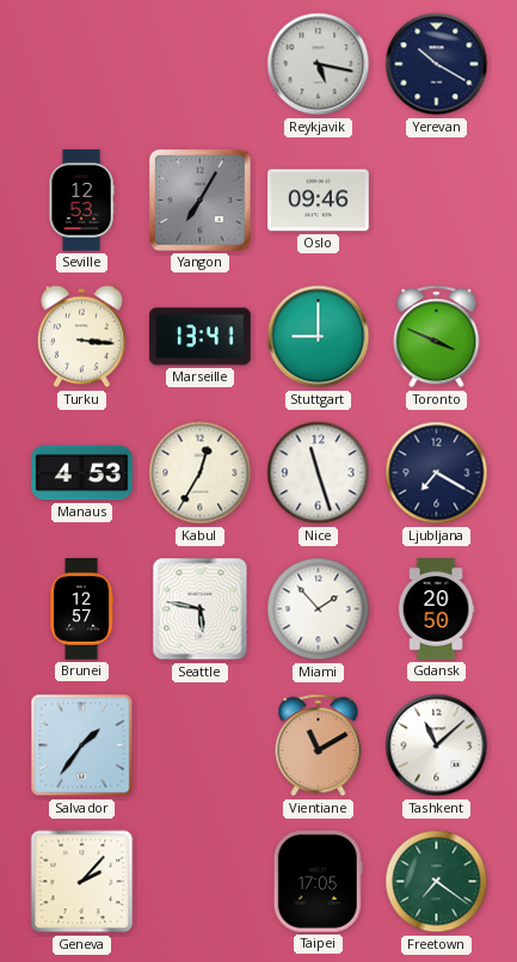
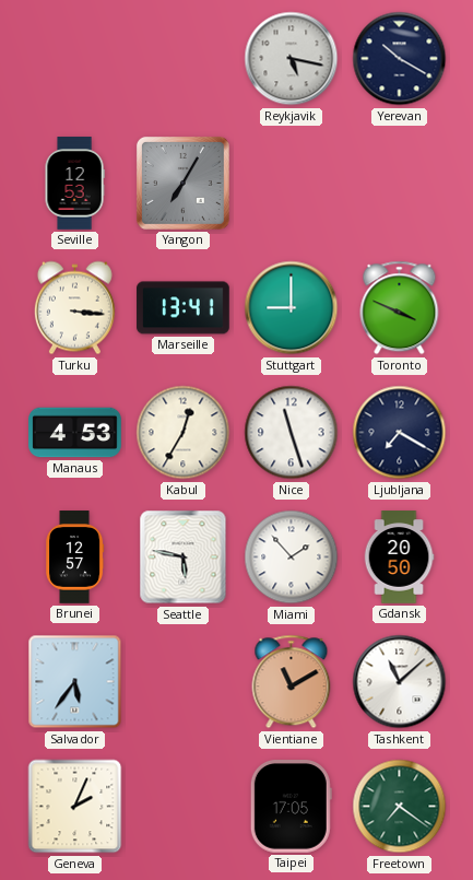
Oslo: 09:46 -> none (319, 201)
Salvador: 1:36 -> 5:36 (75, 682)
Geneva: 2:07 -> 2:04 (75, 807)
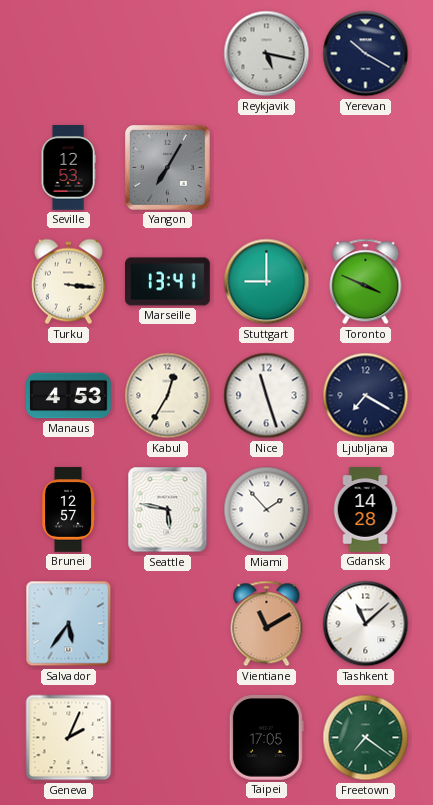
Gdansk: 20:50 -> 14:28 (365, 510)
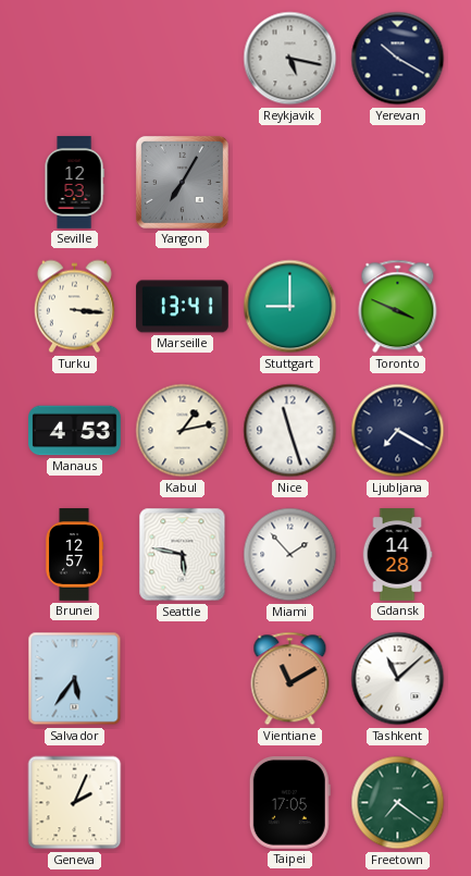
Kabul: 12:35 -> 1:13 (183, 431)
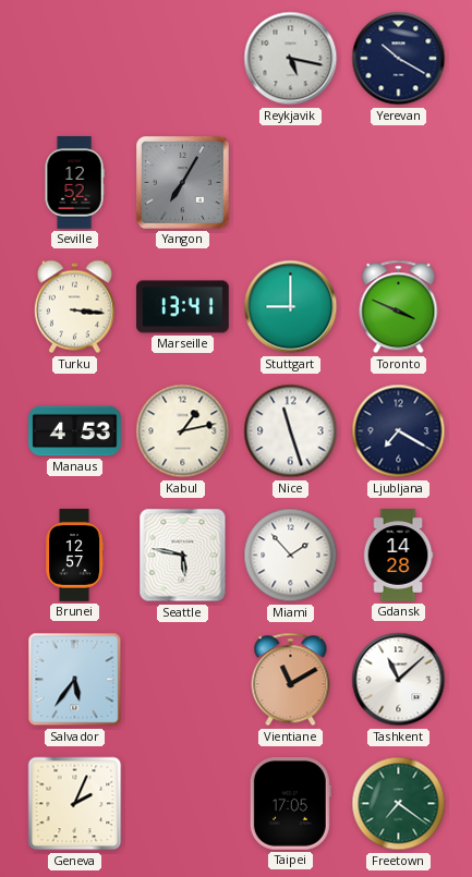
Seville: 12:53 -> 12:52 (74, 183)
